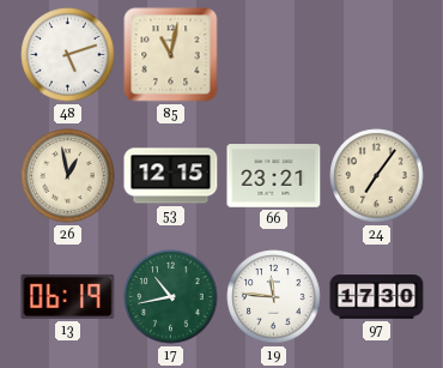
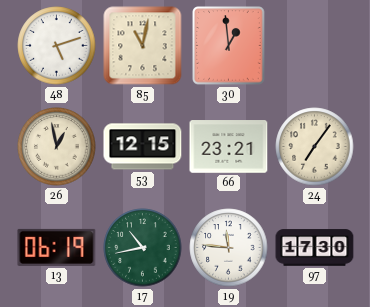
30: none -> 12:59 (229, 46)
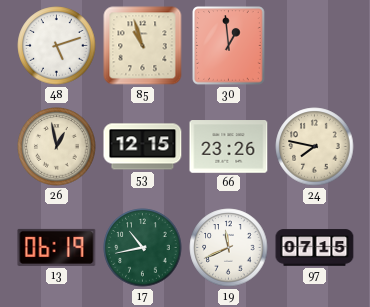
85: 11:02 -> 10:57 (143, 46)
66: 23:21 -> 23:26 (229, 147)
24: 7:06 -> 7:47 (315, 147)
19: 11:46 -> 11:41 (229, 248)
97: 17:30 -> 07:15 (315, 248)
